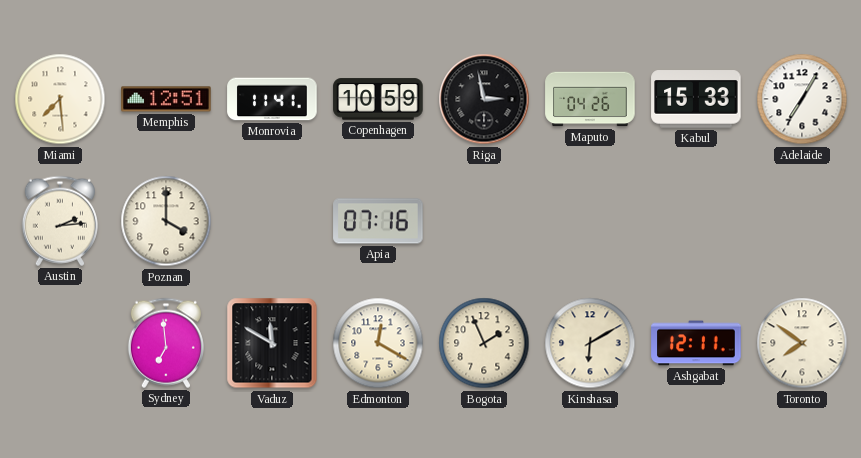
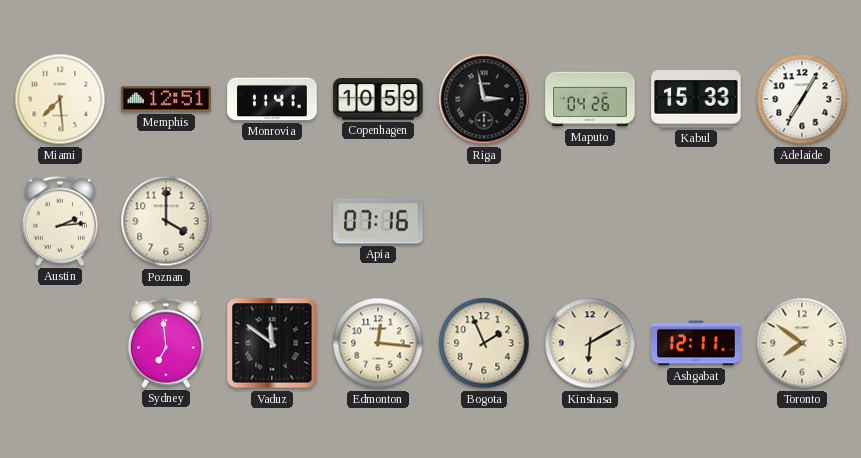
Vaduz: 11:50 -> 11:51 (272, 343)
Edmonton: 12:20 -> 12:16 (378, 343)
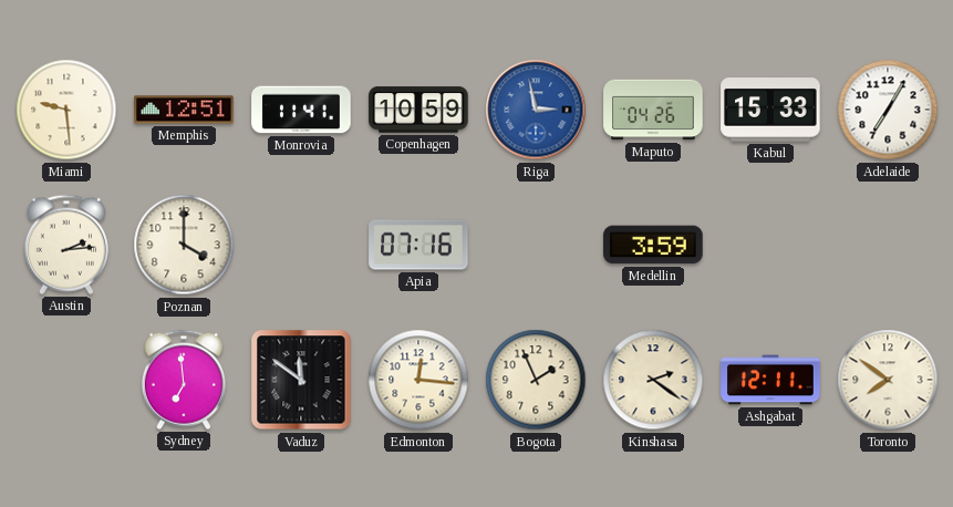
Miami: 7:29 -> 9:29 (66, 110)
Riga dial: black -> blue (536, 110)
Medellin: none -> 3:59 (653, 245)
Kinshasa: 6:10 -> 2:21 (653, 380)
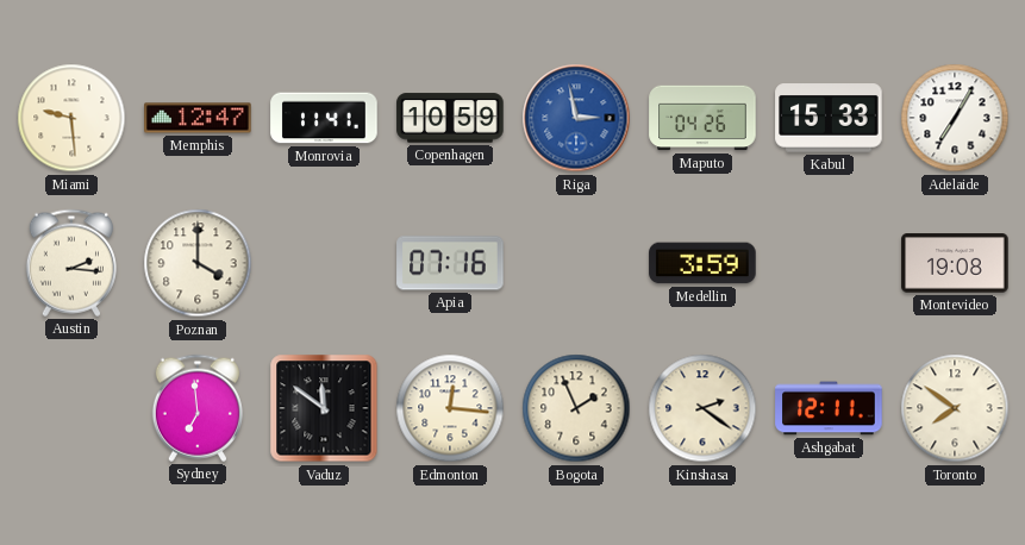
Memphis: 12:51 -> 12:47 (198, 118)
Austin: 2:14 -> 2:16 (71, 263)
Montevideo: none -> 19:08 (955, 263)
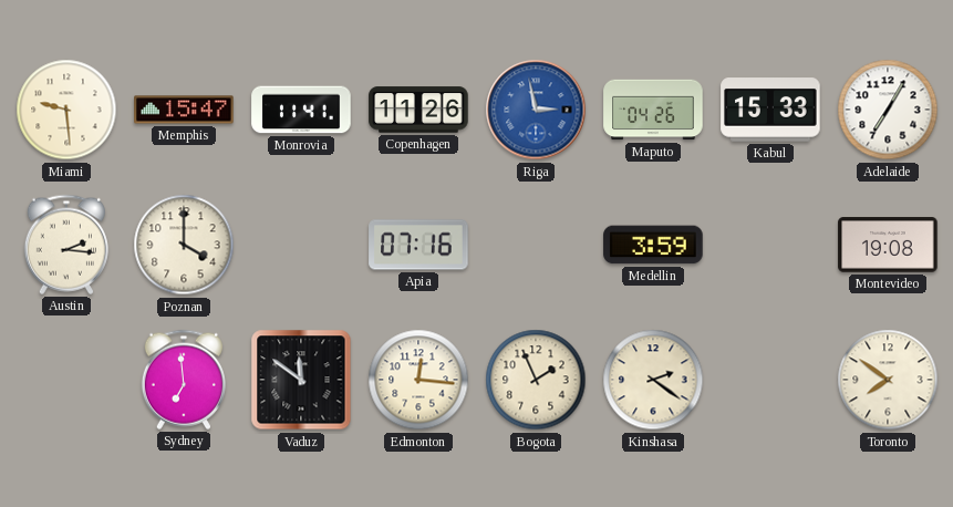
Memphis: 12:47 -> 15:47 (184, 110)
Copenhagen: 10:59 -> 11:26 (418, 110)
Ashgabat: 12:11 -> none (829, 408)
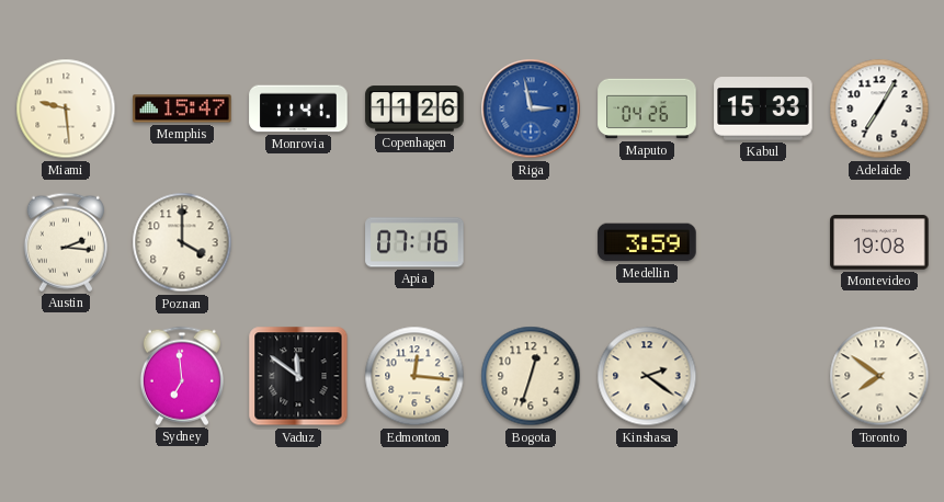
Bogota: 1:56 -> 12:33 (531, 376)
